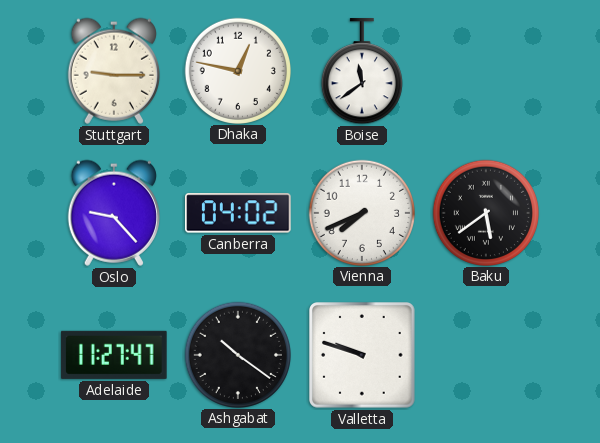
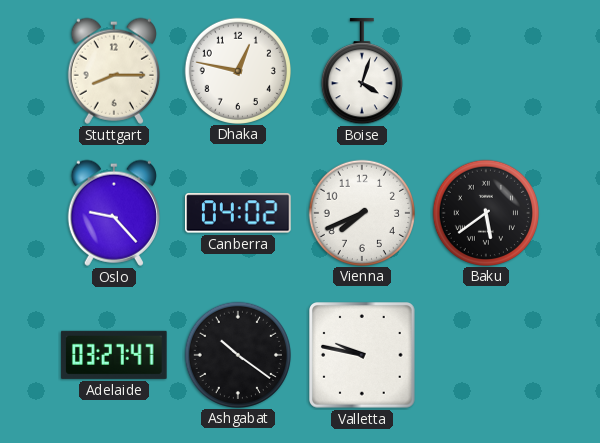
Stuttgart: 9:15 -> 8:15 (114, 71)
Boise: 11:39 -> 4:03 (362, 72)
Adelaide: 11:27 -> 03:27 (114, 355)
Valletta: 9:48 -> 9:47 (362, 355)
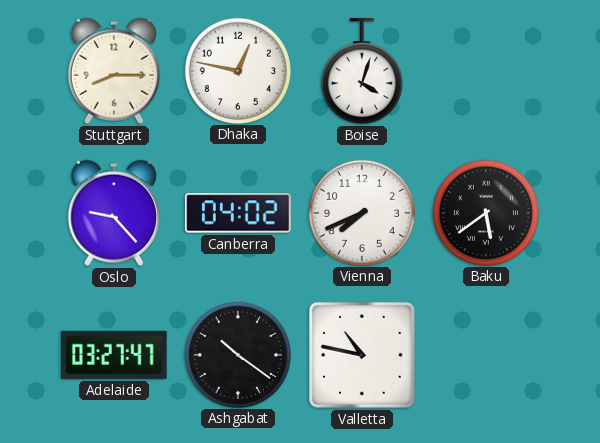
Valletta: 9:47 -> 10:47 (362, 355)
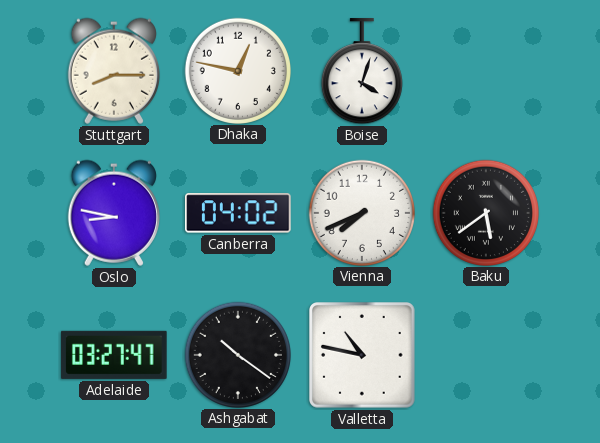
Oslo: 9:23 -> 8:47 (114, 213)
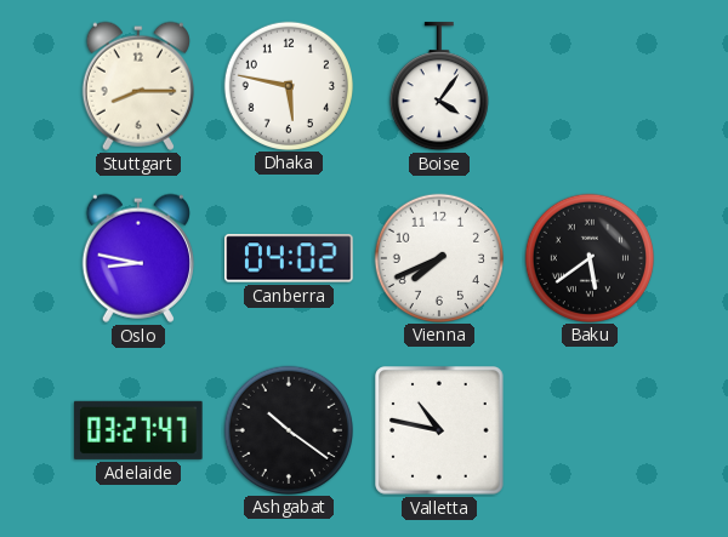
Dhaka: 12:47 -> 5:47 (288, 85)
Boise: 4:03 -> 4:06 (439, 87)
